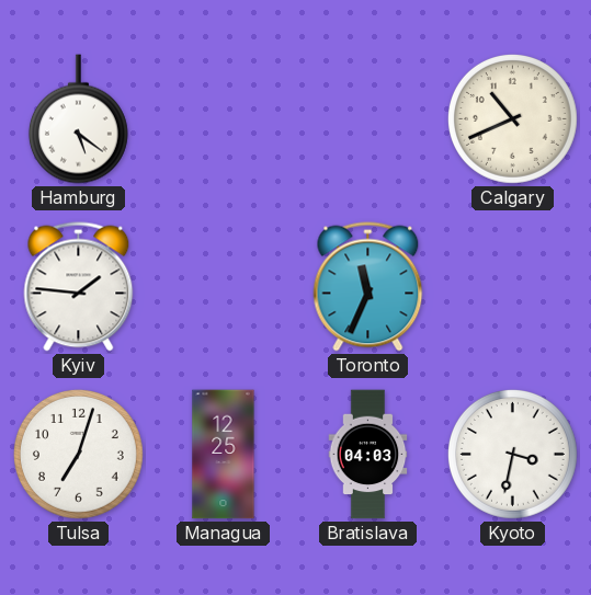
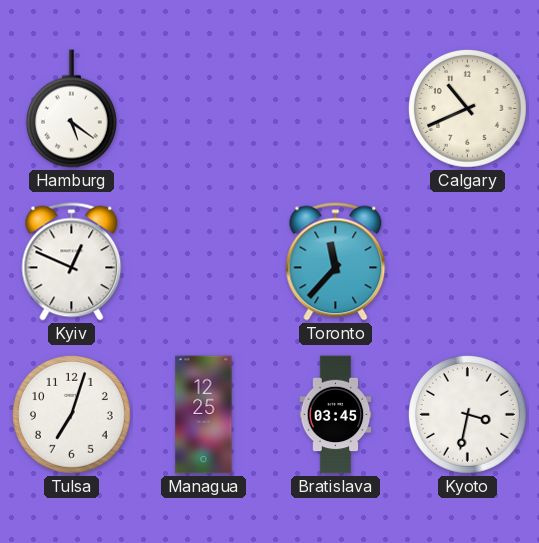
Kyiv: 1:46 -> 12:49 (72, 262)
Toronto: 11:34 -> 11:37 (336, 262)
Bratislava: 04:03 -> 03:45 (336, 415)
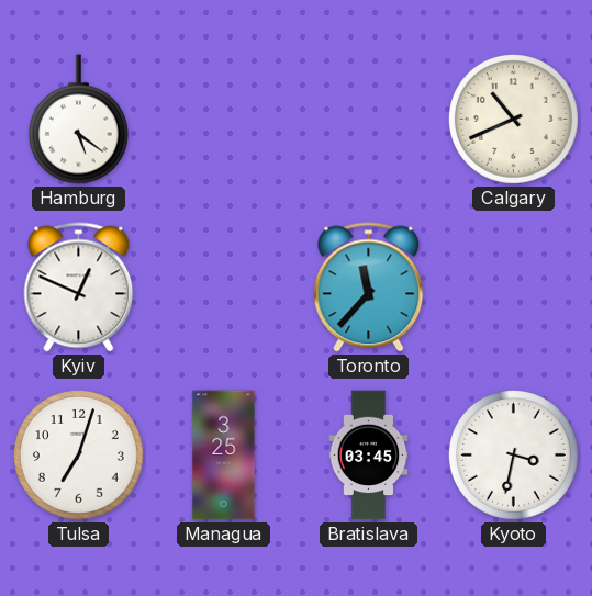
Managua: 12:25 -> 3:25 (224, 456)
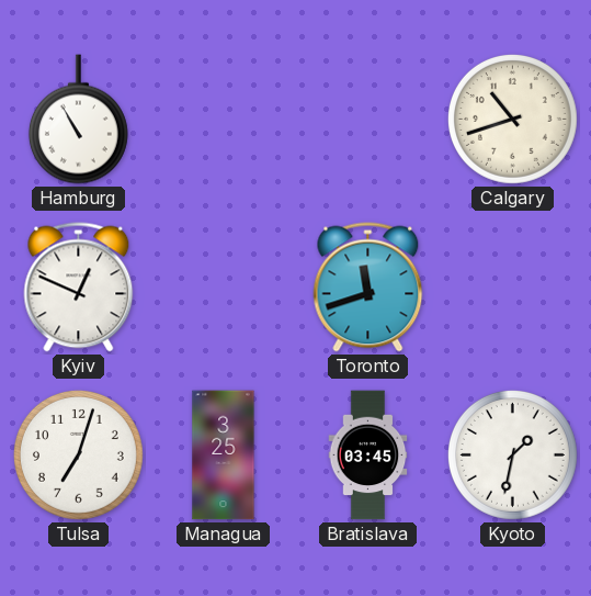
Hamburg: 5:21 -> 10:55 (78, 120)
Calgary: 10:41 -> 10:42 (512, 119)
Toronto: 11:37 -> 11:42 (368, 288)
Kyoto: 3:32 -> 1:32 (512, 454)
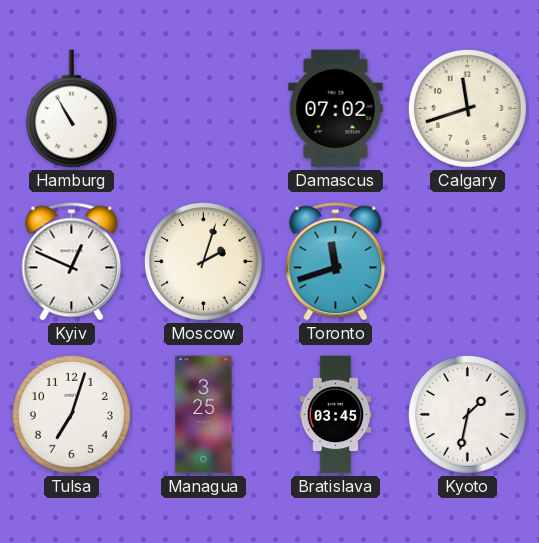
Damascus: none -> 07:02 (336, 109)
Calgary: 10:42 -> 11:42 (467, 108)
Moscow: none -> 2:03 (203, 261)
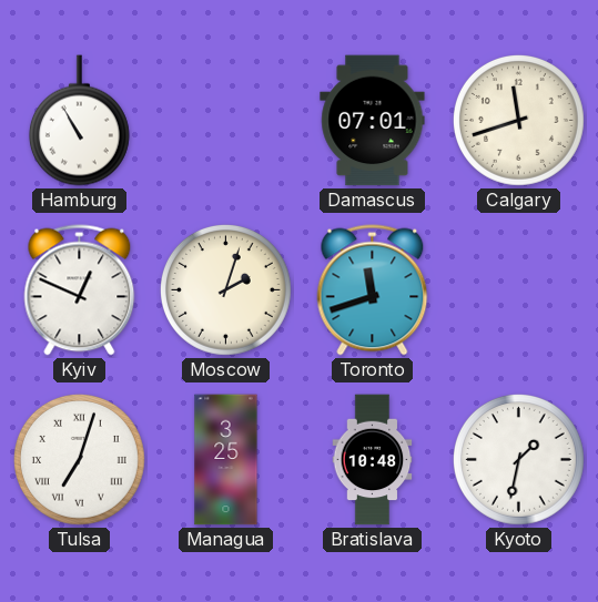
Damascus: 07:02 -> 07:01 (373, 121)
Tulsa numerals: Arabic -> Roman (79, 459)
Bratislava: 03:45 -> 10:48 (373, 460)
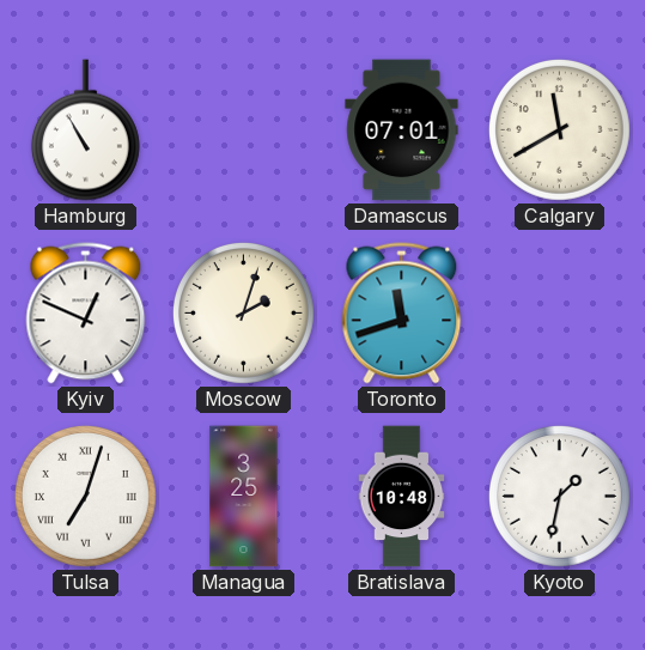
Calgary: 11:42 -> 11:40 (559, 129)
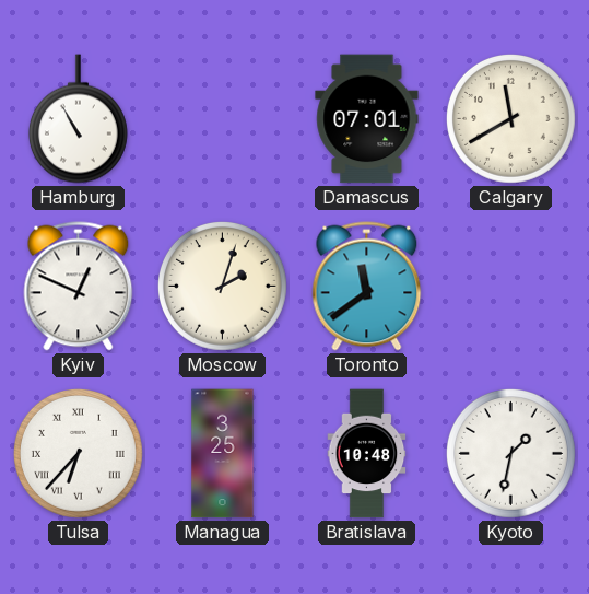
Toronto: 11:42 -> 11:39 (367, 287)
Tulsa: 7:03 -> 6:37 (78, 453)
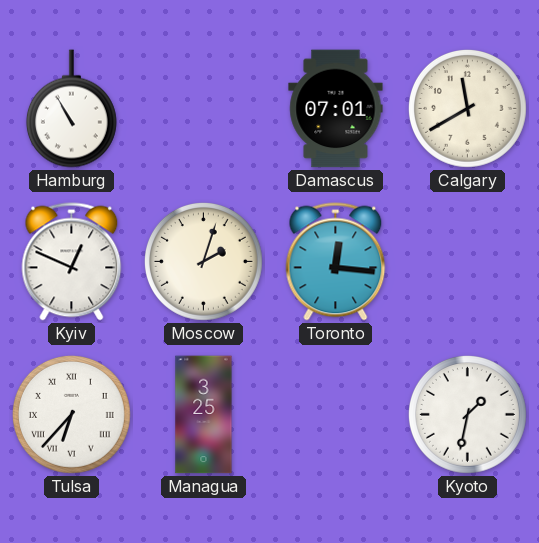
Toronto: 11:39 -> 12:16 (336, 262)
Bratislava: 10:48 -> none (367, 454)
